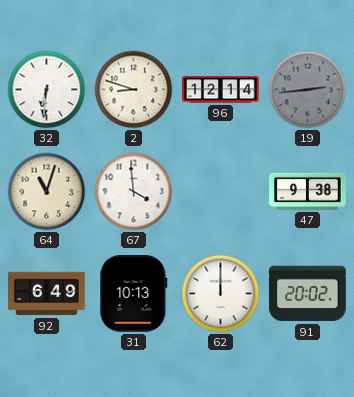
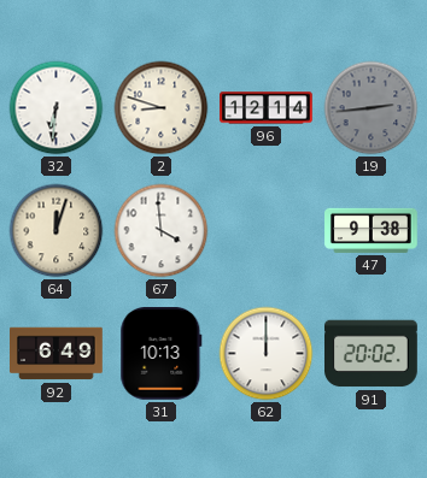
64: 11:03 -> 12:03 (57, 231)
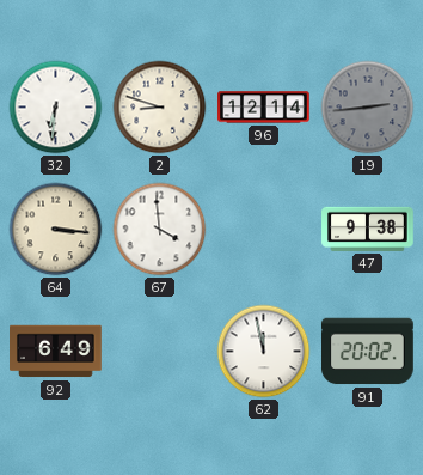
64: 12:03 -> 3:16 (56, 230)
31: 10:13 -> none (162, 354)
62: 12:00 -> 11:58 (264, 352)
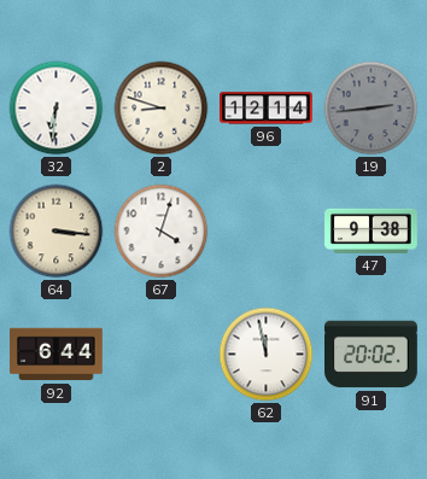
67: 3:59 -> 4:03 (162, 232)
92: 6:49 -> 6:44 (57, 355)
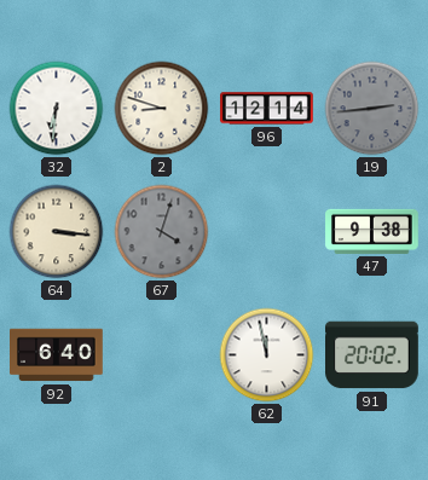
67 dial: white -> grey (162, 232)
92: 6:44 -> 6:40 (57, 355)
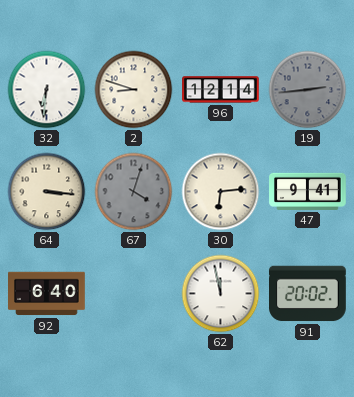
30: none -> 6:14 (221, 192)
47: 9:38 -> 9:41 (308, 191)
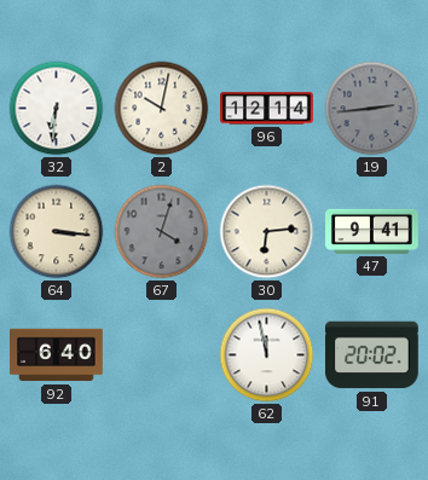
2: 8:48 -> 10:02 (162, 109)
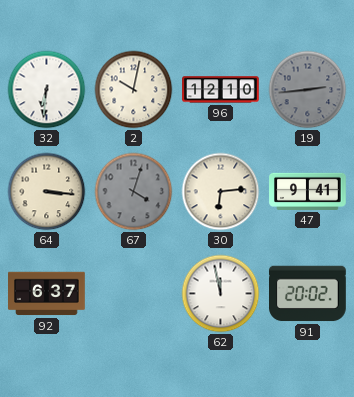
96: 12:14 -> 12:10 (221, 90)
92: 6:40 -> 6:37 (47, 294)
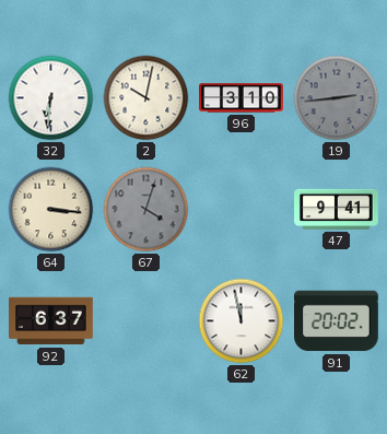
96: 12:10 -> 3:10 (242, 98)
30: 6:14 -> none (221, 192)
